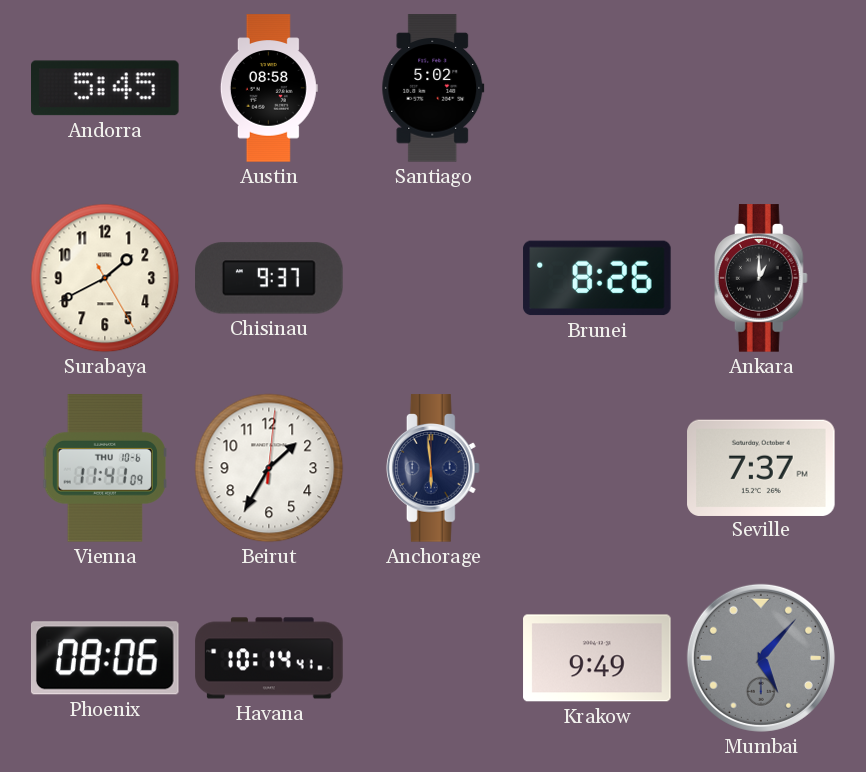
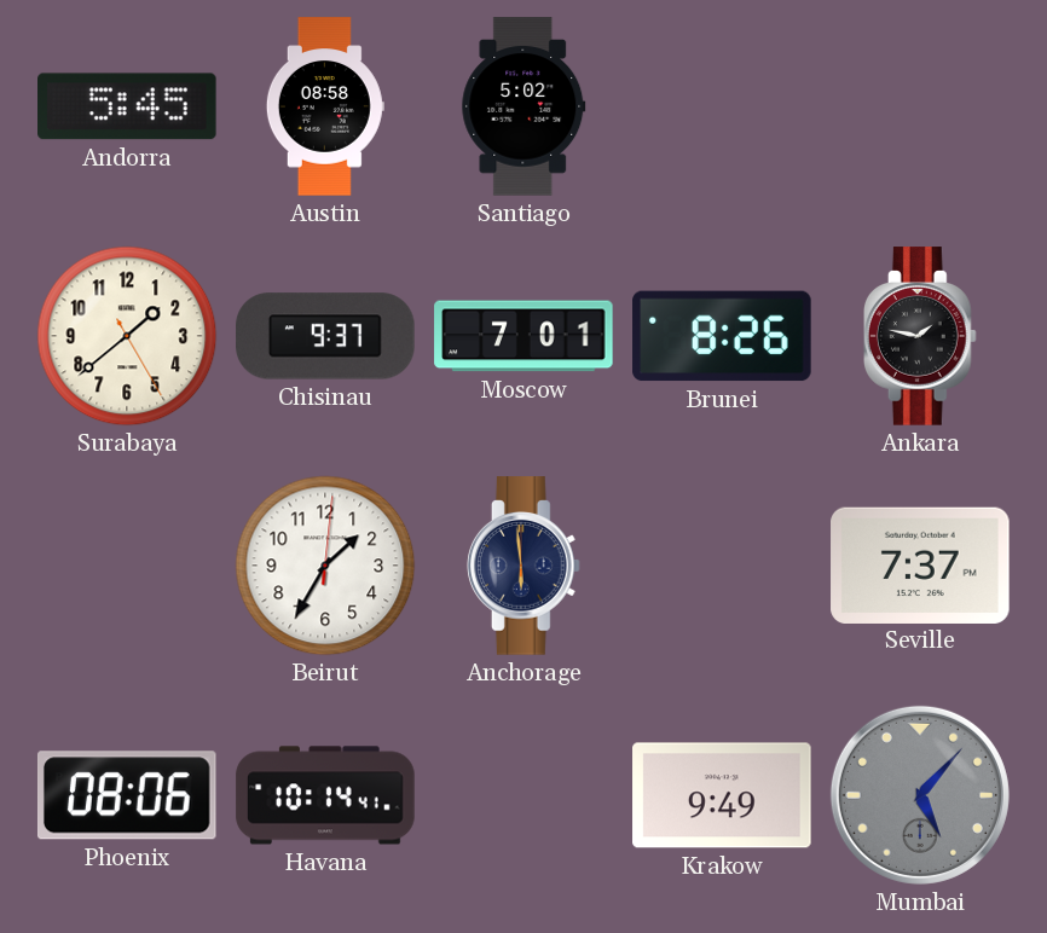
Surabaya: 1:40 -> 1:38 (127, 336)
Moscow: none -> 7:01 (523, 336)
Ankara: 1:00 -> 1:47 (920, 336)
Vienna: 11:41 -> none (105, 468)
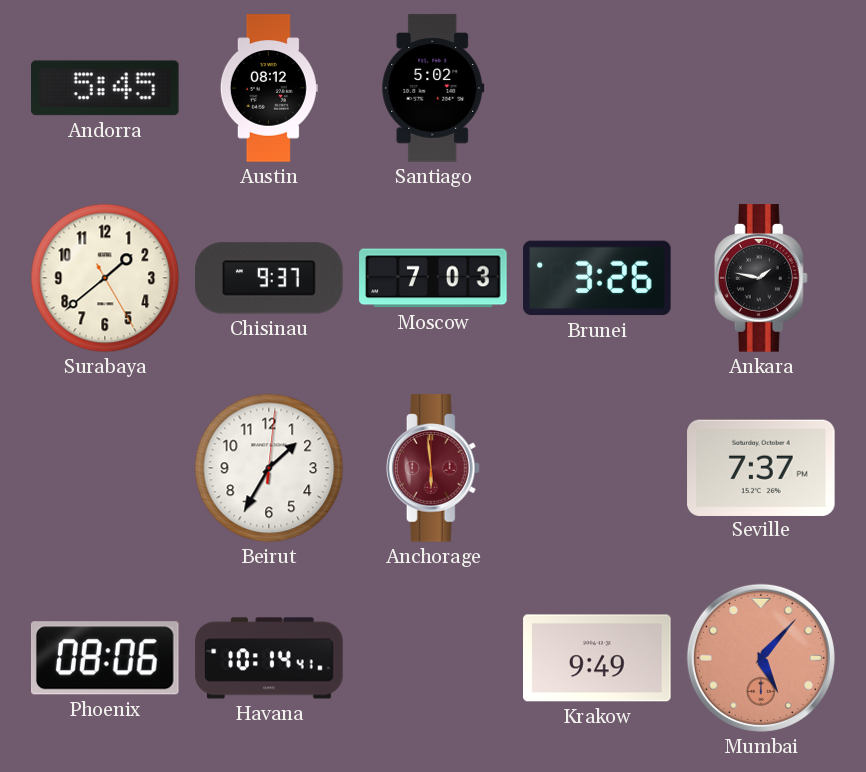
Austin: 08:58 -> 08:12 (269, 88)
Moscow: 7:01 -> 7:03 (433, 278)
Brunei: 8:26 -> 3:26 (597, 278)
Anchorage dial: navy -> burgundy (433, 468)
Mumbai dial: grey -> salmon (761, 658)
